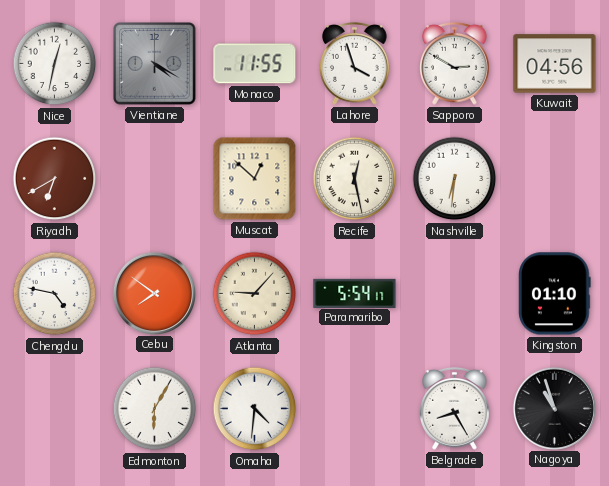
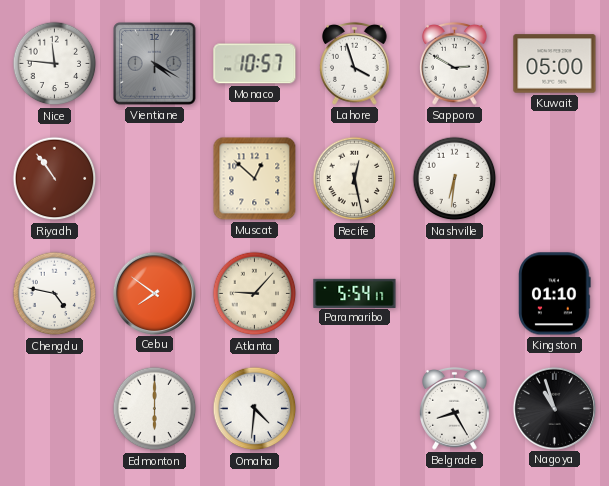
Nice: 12:32 -> 11:46 (55, 64)
Monaco: 11:55 -> 10:57 (255, 64)
Kuwait: 04:56 -> 05:00 (555, 64)
Riyadh: 6:40 -> 10:54 (55, 179)
Edmonton: 6:05 -> 6:00 (155, 409)
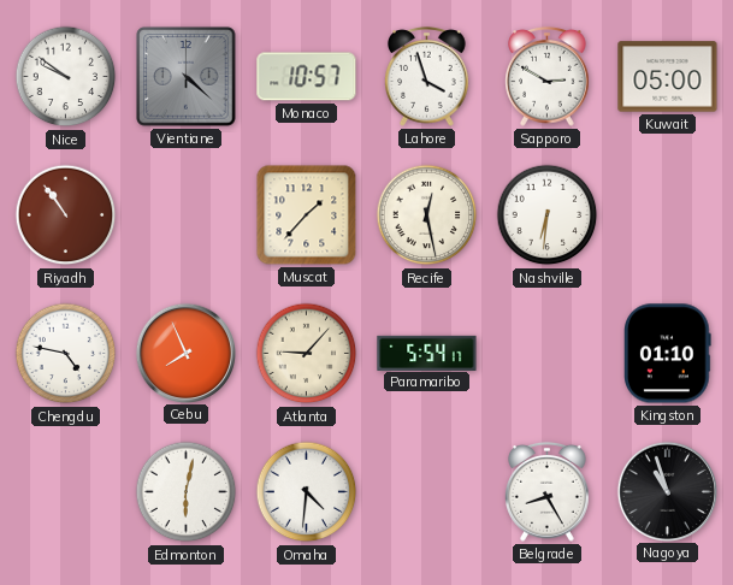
Nice: 11:46 -> 9:51 (66, 77)
Vientiane: 4:20 -> 4:22 (187, 77)
Muscat: 12:52 -> 1:37 (307, 215)
Cebu: 7:51 -> 7:56 (185, 353)
Edmonton: 6:00 -> 6:02 (187, 492)
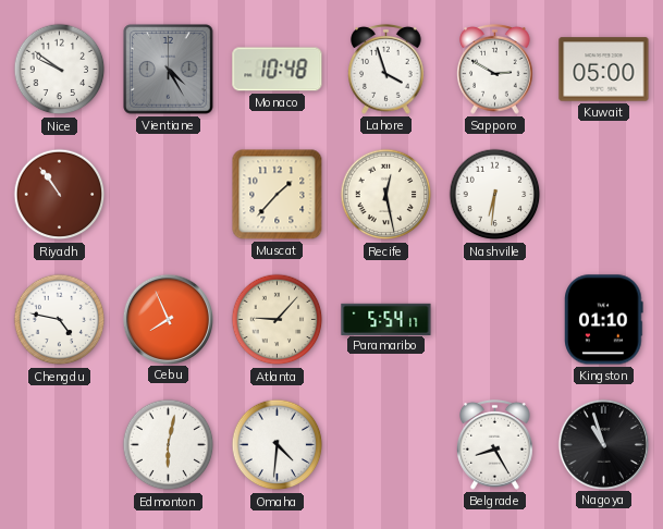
Vientiane: 4:22 -> 4:25 (169, 70)
Monaco: 10:57 -> 10:48 (278, 70)
